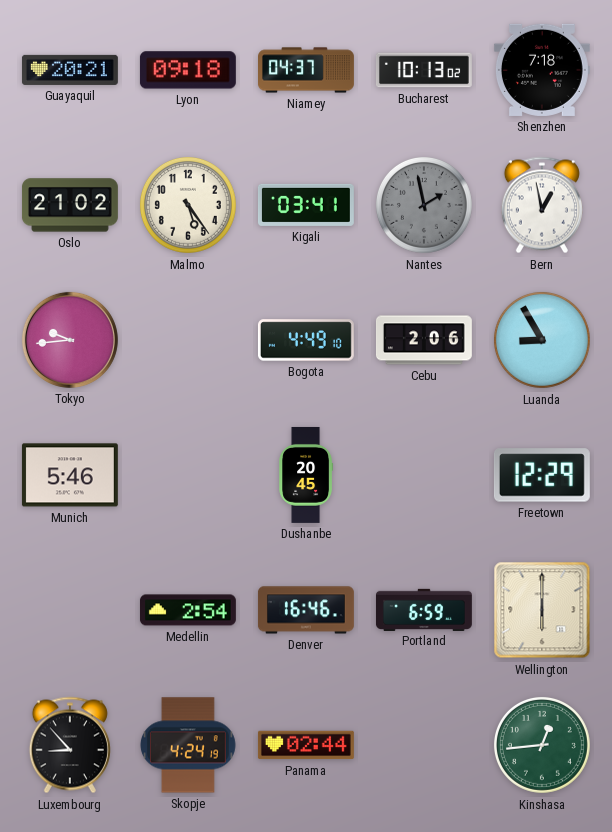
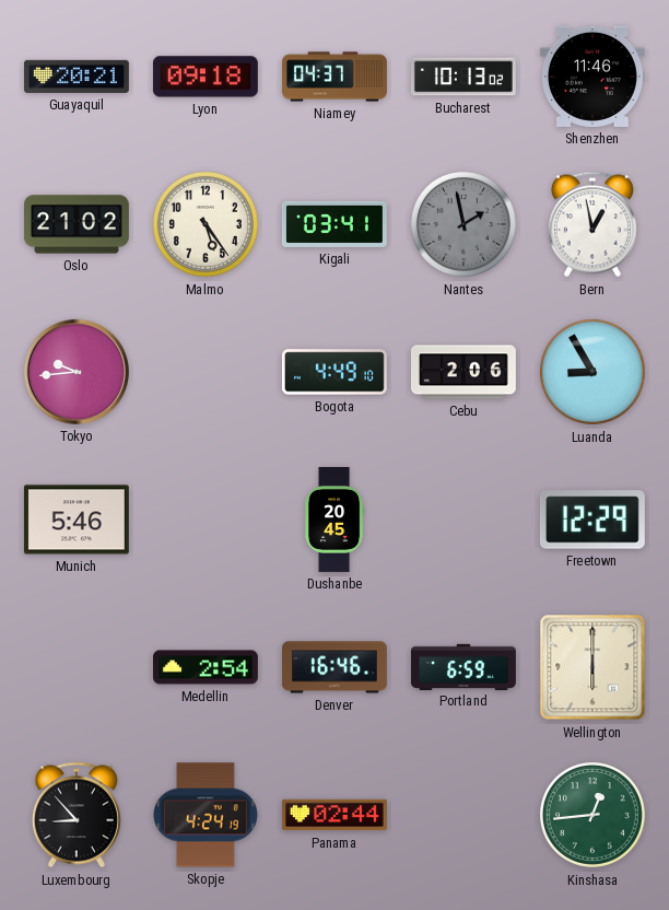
Shenzhen: 7:18 -> 11:46 (592, 77)
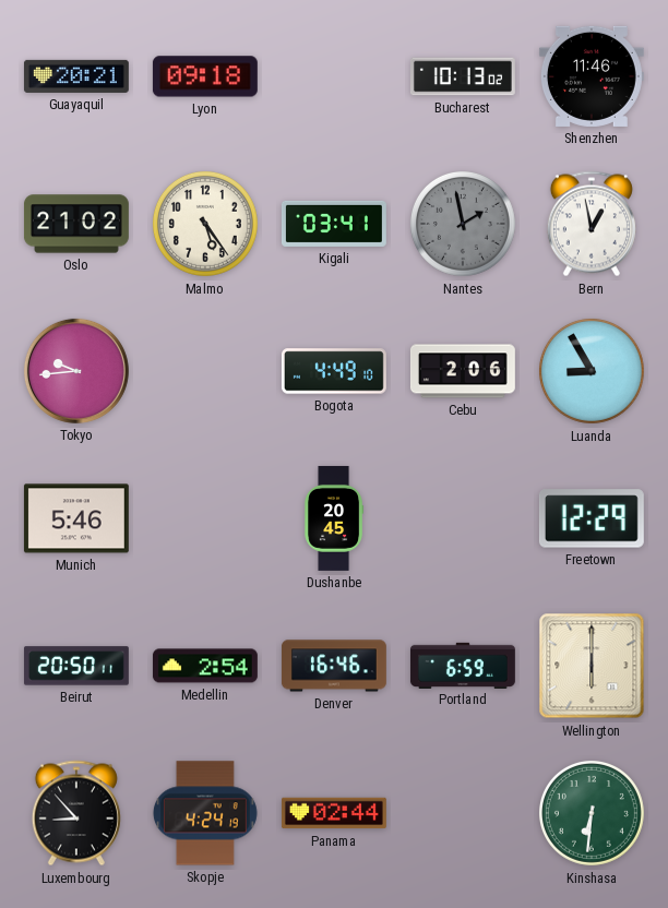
Niamey: 04:37 -> none (336, 77)
Beirut: none -> 20:50 (76, 666)
Kinshasa: 12:44 -> 6:31 (592, 813)
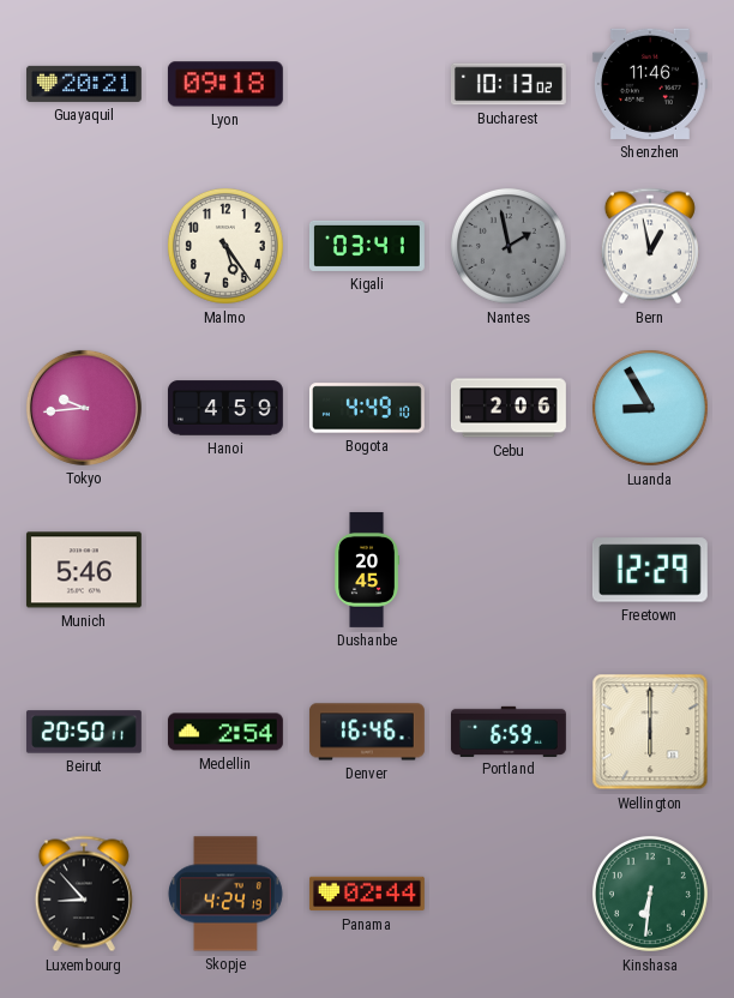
Oslo: 21:02 -> none (76, 224)
Hanoi: none -> 4:59 (225, 408)
